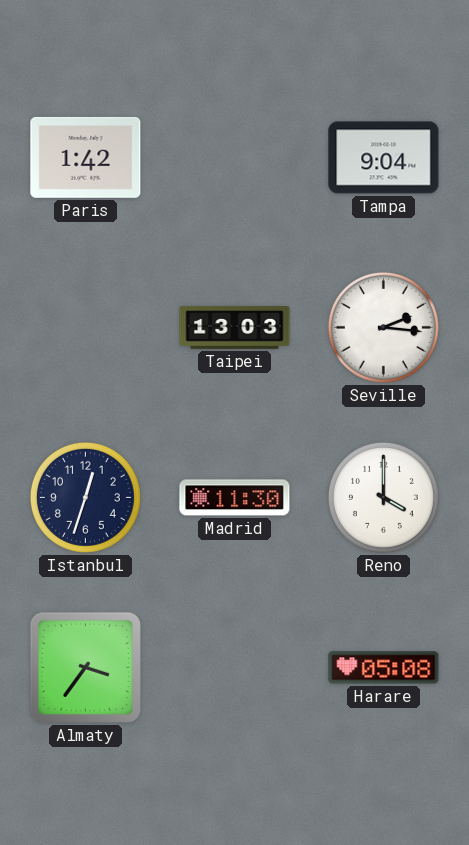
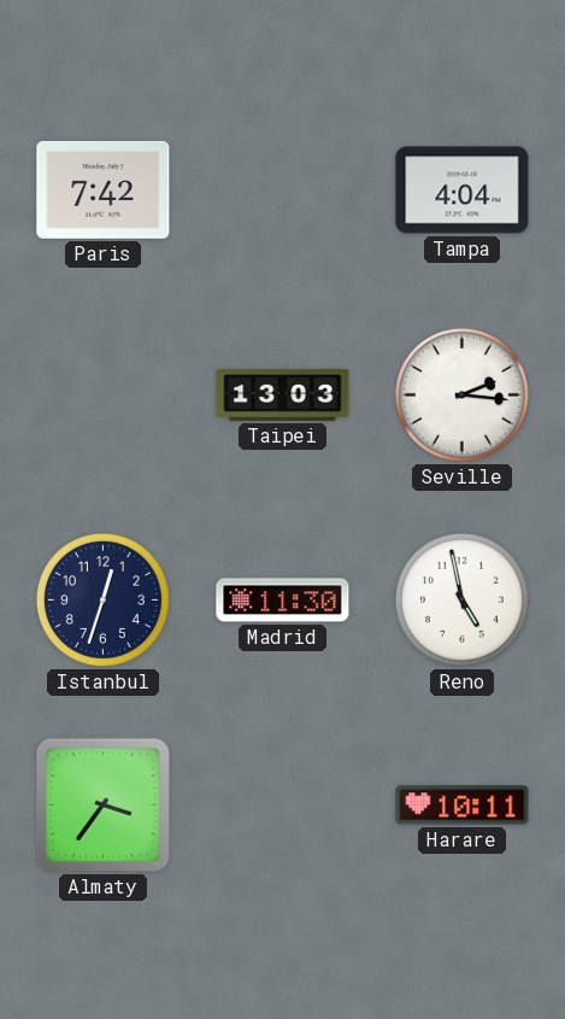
Paris: 1:42 -> 7:42 (104, 189)
Tampa: 9:04 -> 4:04 (463, 191)
Reno: 4:00 -> 4:58 (461, 599)
Harare: 05:08 -> 10:11 (463, 806)
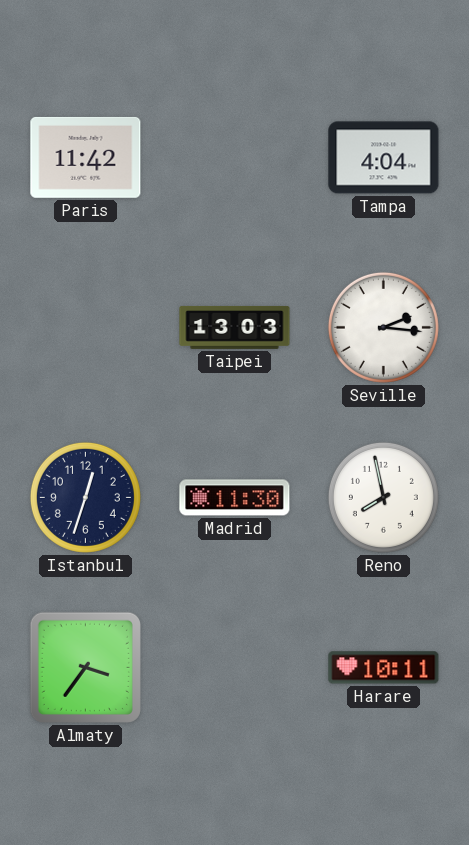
Paris: 7:42 -> 11:42 (86, 157)
Reno: 4:58 -> 7:58 (383, 497)
